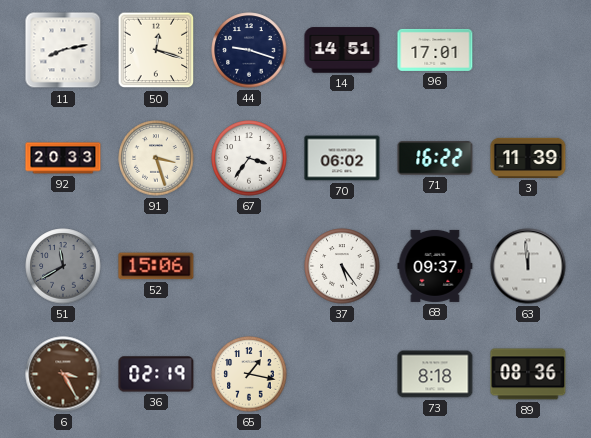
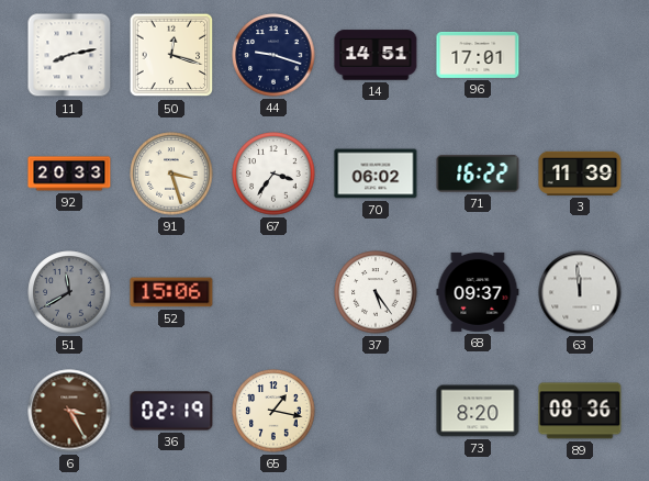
73: 8:18 -> 8:20 (478, 411)
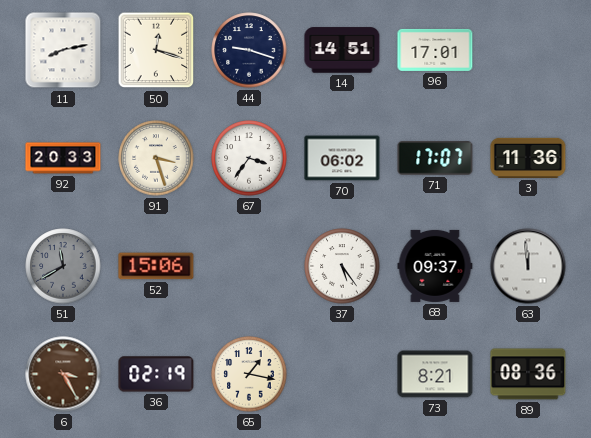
71: 16:22 -> 17:07 (435, 158)
3: 11:39 -> 11:36 (528, 158)
73: 8:20 -> 8:21 (435, 374)
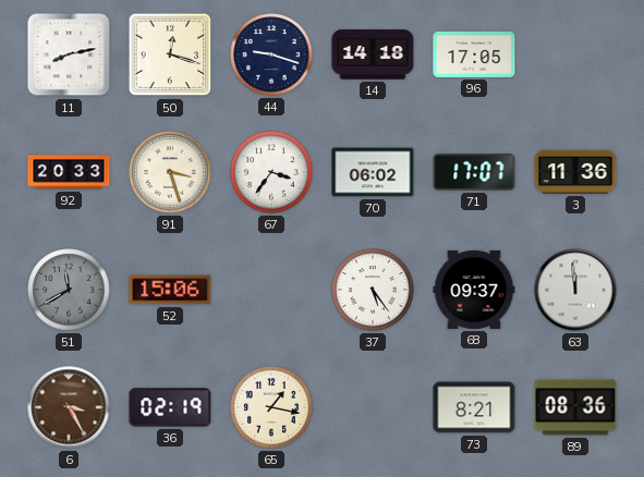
14: 14:51 -> 14:18 (373, 54)
96: 17:01 -> 17:05 (474, 54)
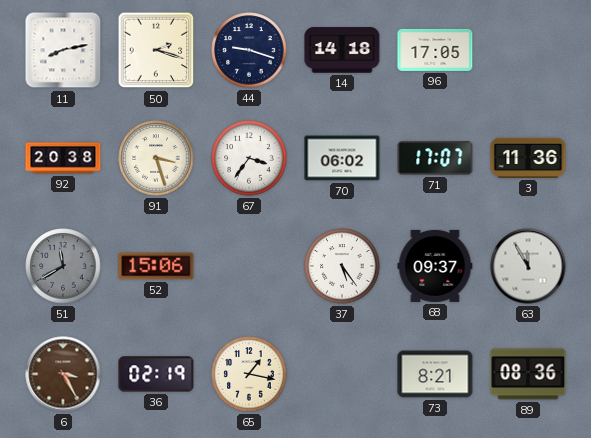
50: 12:18 -> 2:18 (156, 50)
92: 20:33 -> 20:38 (63, 158)
63: 11:59 -> 11:55 (528, 266)
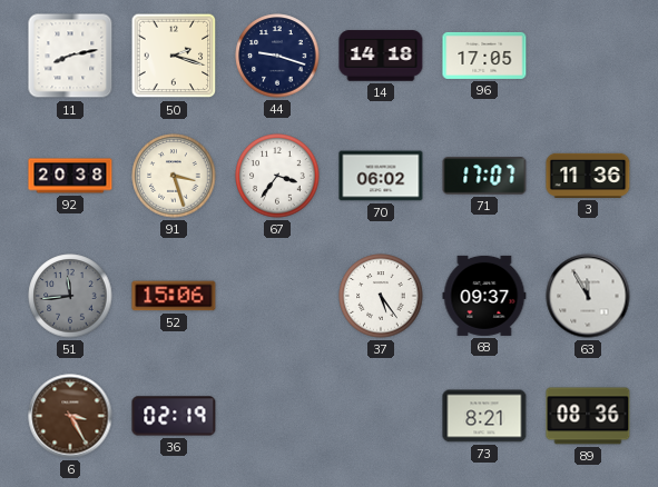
51: 11:40 -> 11:44 (70, 296)
65: 1:17 -> none (249, 374)
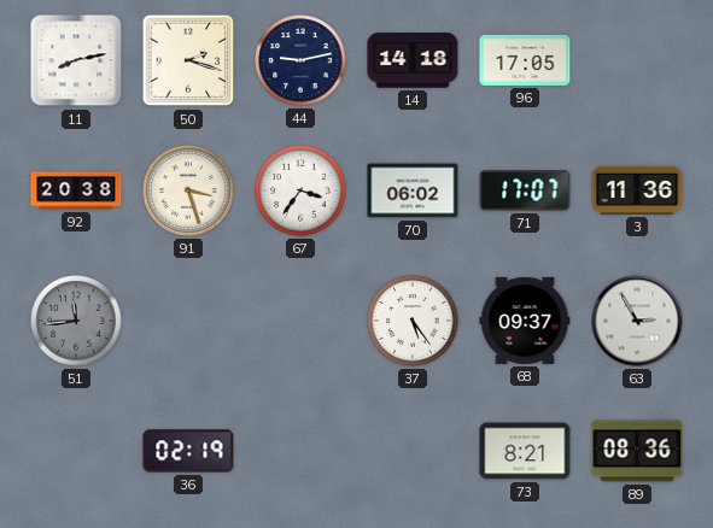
44: 9:18 -> 9:13 (300, 60)
52: 15:06 -> none (174, 296)
63: 11:55 -> 2:55 (637, 321)
6: 3:25 -> none (70, 416)
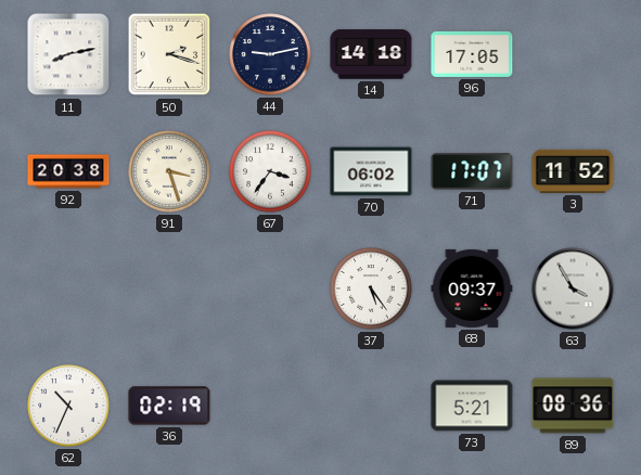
3: 11:36 -> 11:52 (573, 171)
51: 11:44 -> none (76, 321)
63: 2:55 -> 3:55 (573, 288)
62: none -> 10:34 (68, 406)
73: 8:21 -> 5:21 (472, 406)
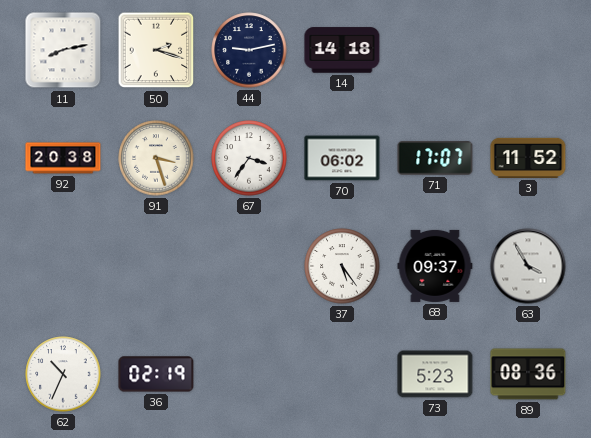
96: 17:05 -> none (472, 54)
73: 5:21 -> 5:23 (435, 374)
